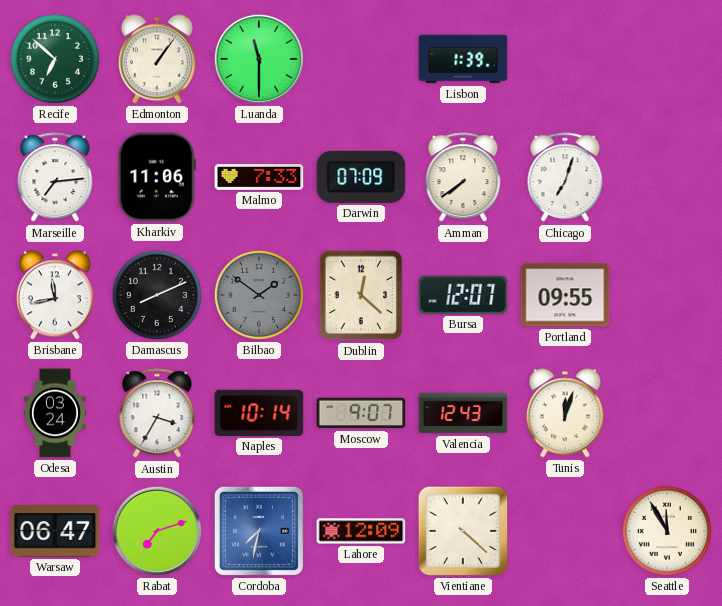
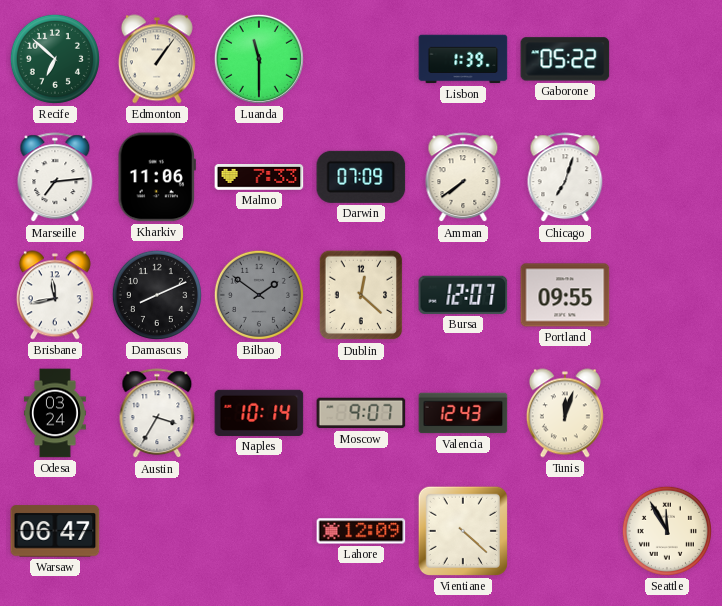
Gaborone: none -> 05:22 (565, 59)
Rabat: 7:12 -> none (157, 531)
Cordoba: 7:32 -> none (259, 531)
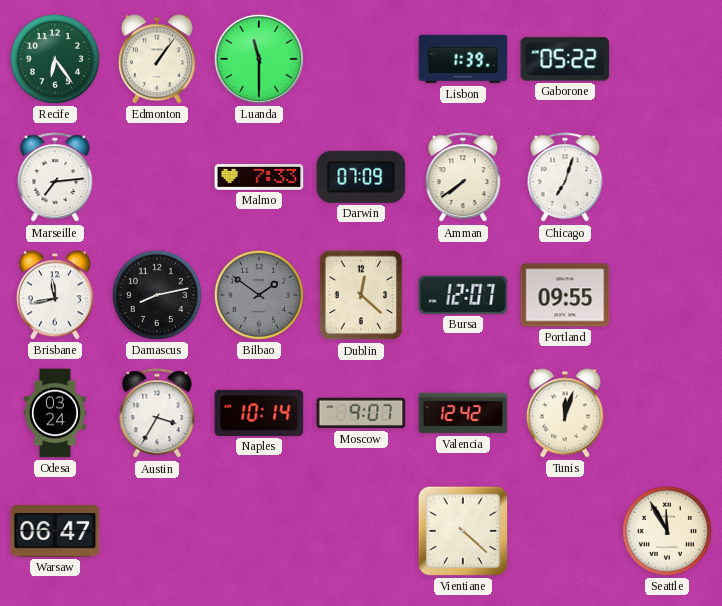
Recife: 6:52 -> 6:24 (55, 59)
Kharkiv: 11:06 -> none (157, 177)
Damascus: 8:11 -> 8:13 (157, 295)
Valencia: 12:43 -> 12:42 (463, 413)
Lahore: 12:09 -> none (361, 531)
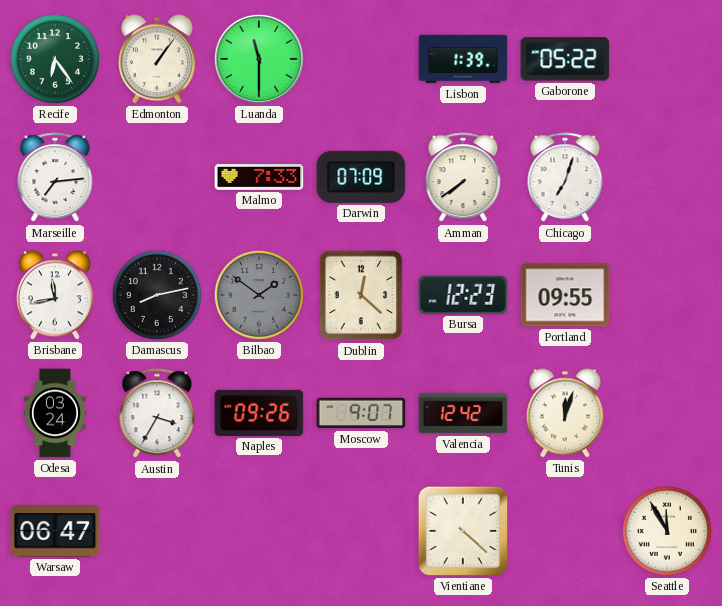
Bursa: 12:07 -> 12:23 (463, 295)
Naples: 10:14 -> 09:26 (259, 413)
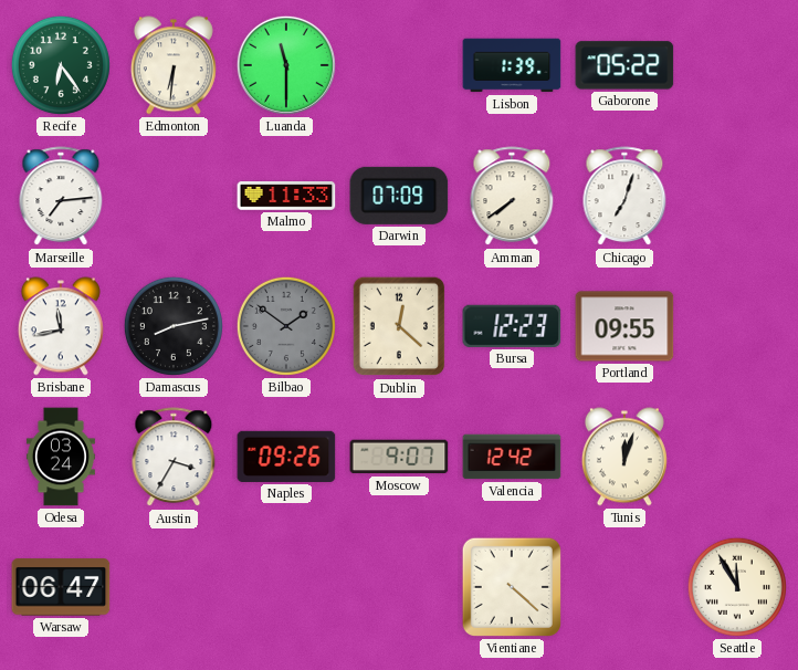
Edmonton: 1:06 -> 6:31 (174, 65)
Malmo: 7:33 -> 11:33 (286, 196)
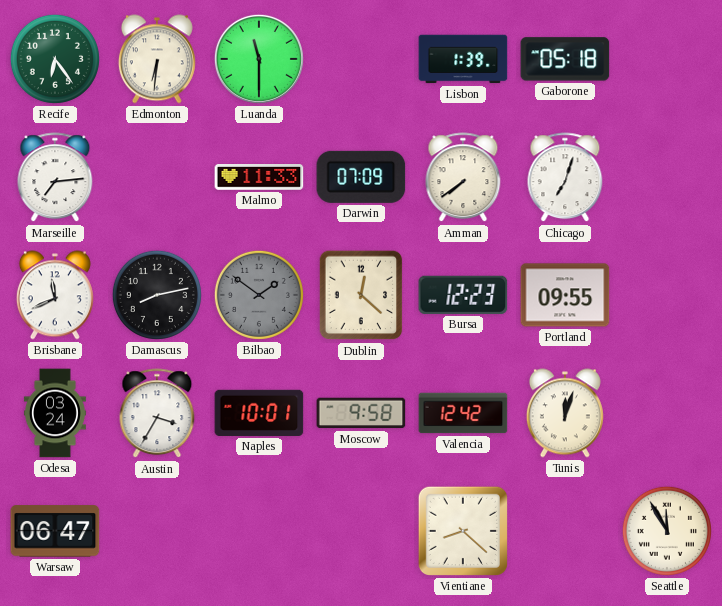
Gaborone: 05:22 -> 05:18 (565, 59)
Brisbane: 11:43 -> 11:41 (55, 295)
Naples: 09:26 -> 10:01 (259, 413)
Moscow: 9:07 -> 9:58 (361, 413)
Vientiane: 4:22 -> 8:22 (463, 531)
